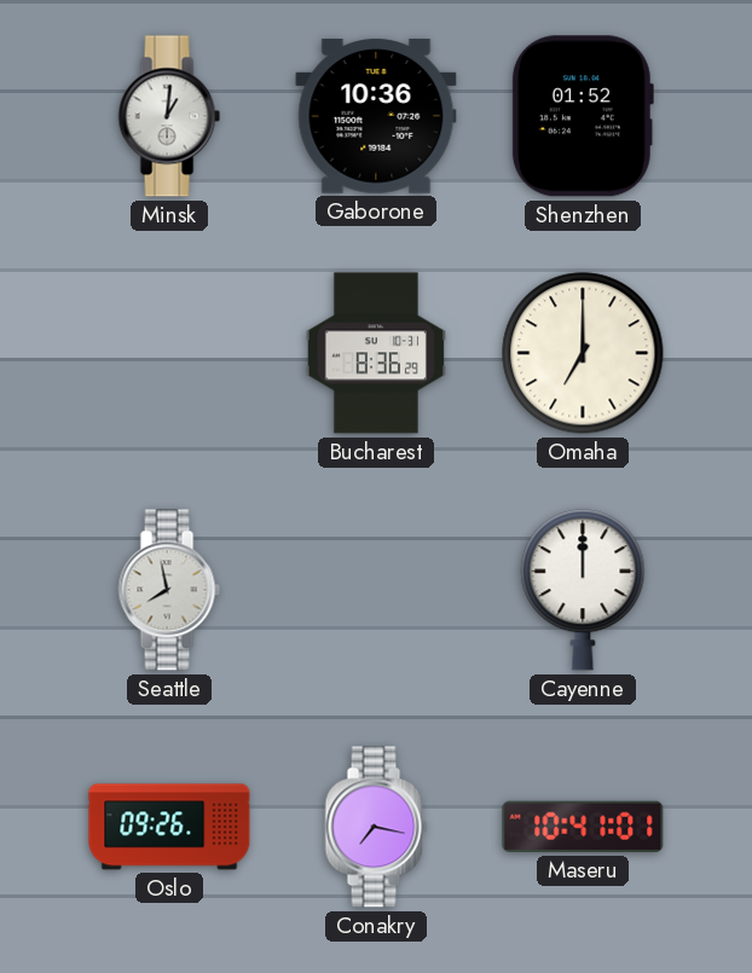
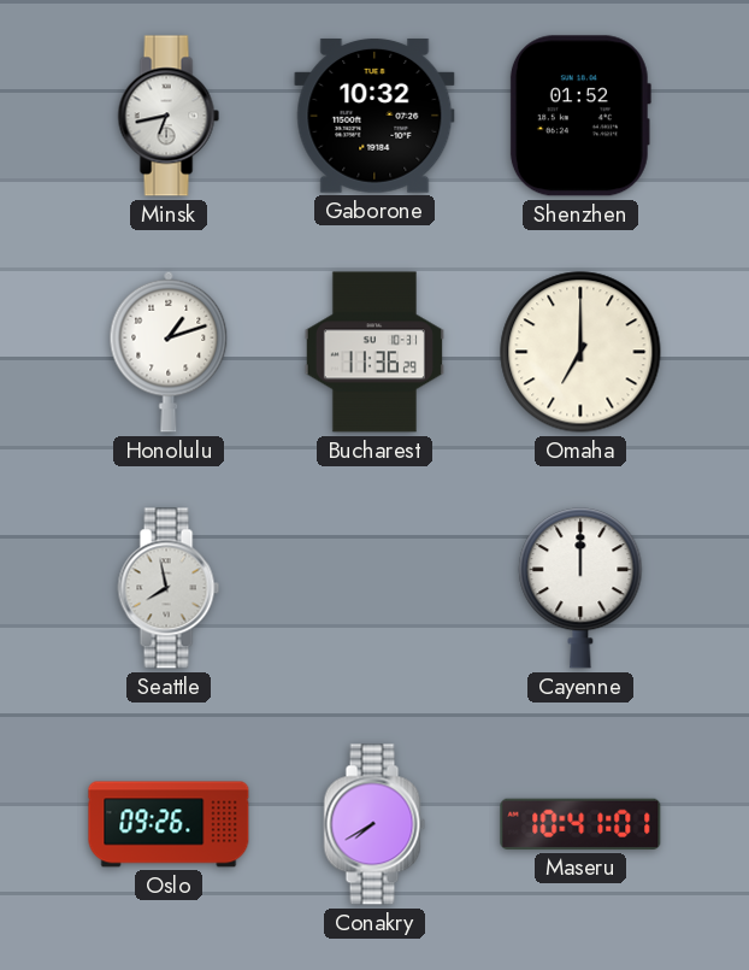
Minsk: 1:01 -> 6:43 (169, 116)
Gaborone: 10:36 -> 10:32 (374, 116)
Honolulu: none -> 1:12 (169, 352)
Bucharest: 8:36 -> 11:36 (374, 352)
Conakry: 7:17 -> 7:40 (374, 824)
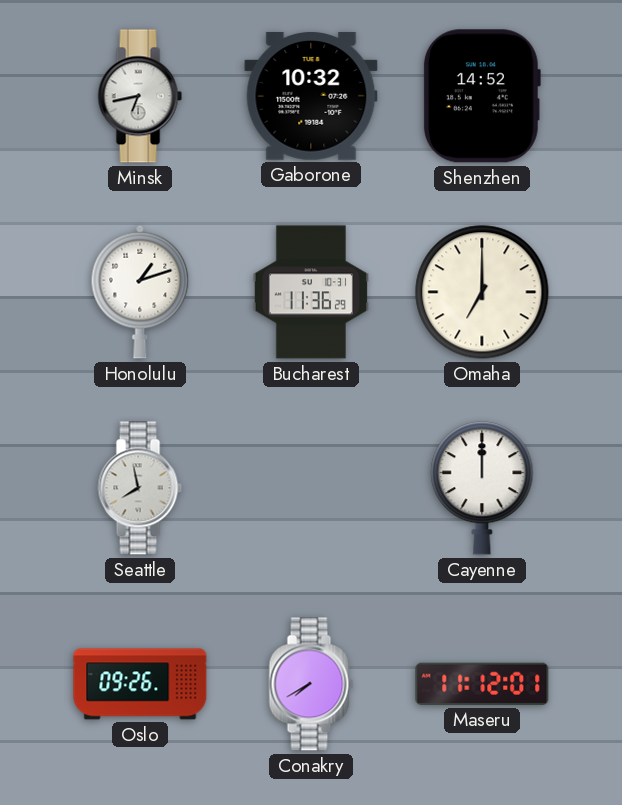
Shenzhen: 01:52 -> 14:52 (481, 96)
Maseru: 10:41 -> 11:12 (482, 684)
